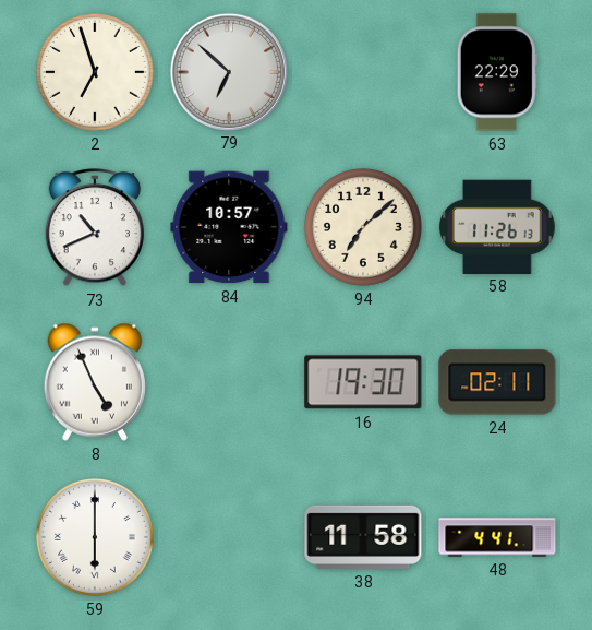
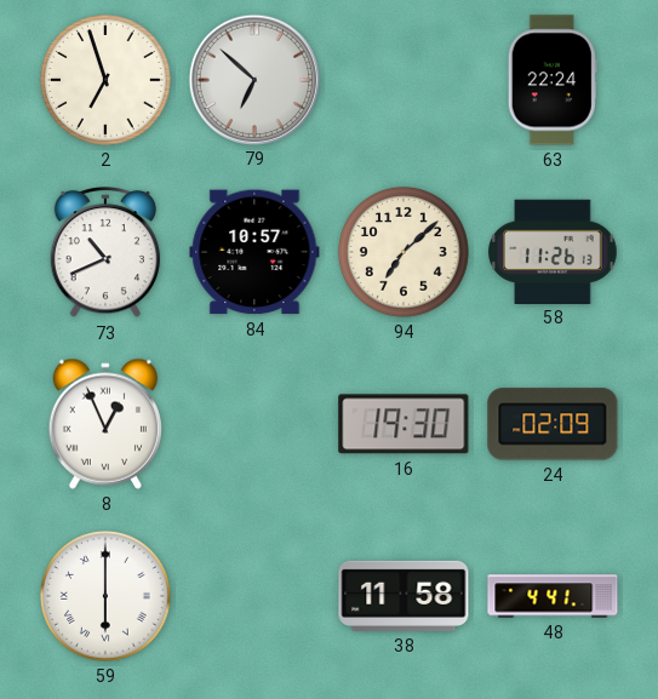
63: 22:29 -> 22:24 (553, 80)
8: 4:56 -> 12:56 (105, 424)
24: 02:11 -> 02:09 (553, 424)
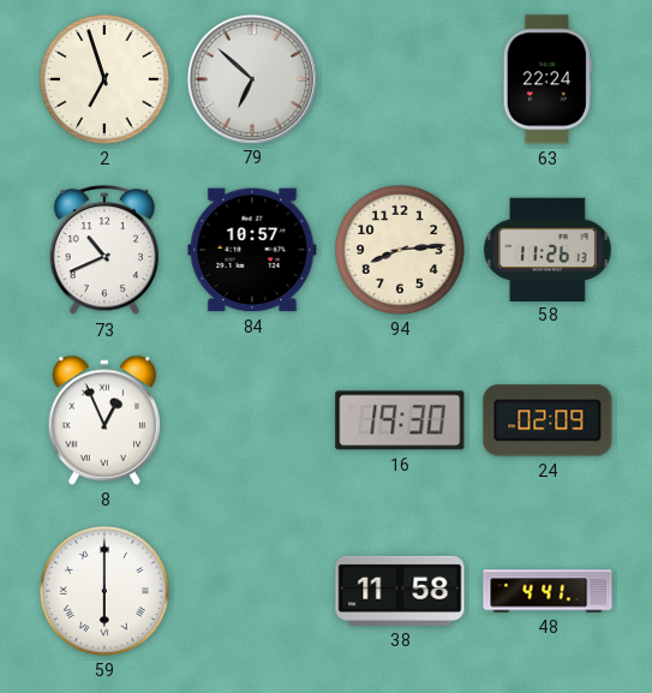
94: 7:08 -> 8:14 (400, 250)
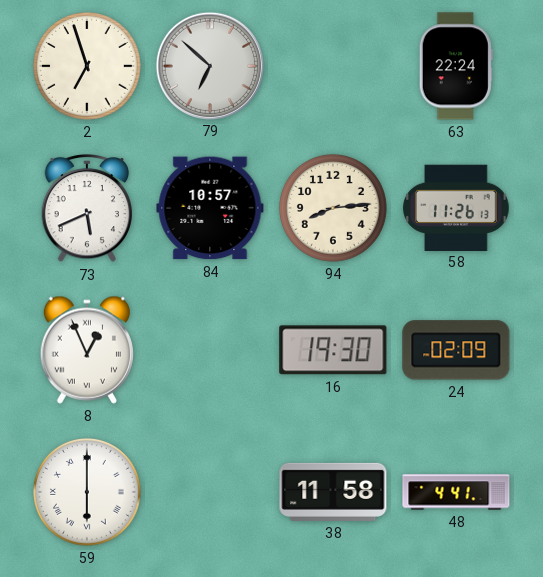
73: 10:41 -> 5:41 (87, 209)
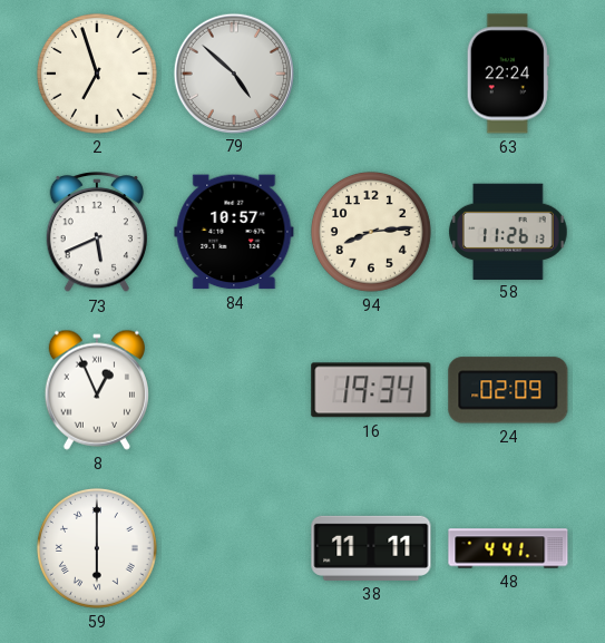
79: 6:52 -> 4:52 (233, 72)
16: 19:30 -> 19:34 (371, 390)
38: 11:58 -> 11:11 (371, 548)
